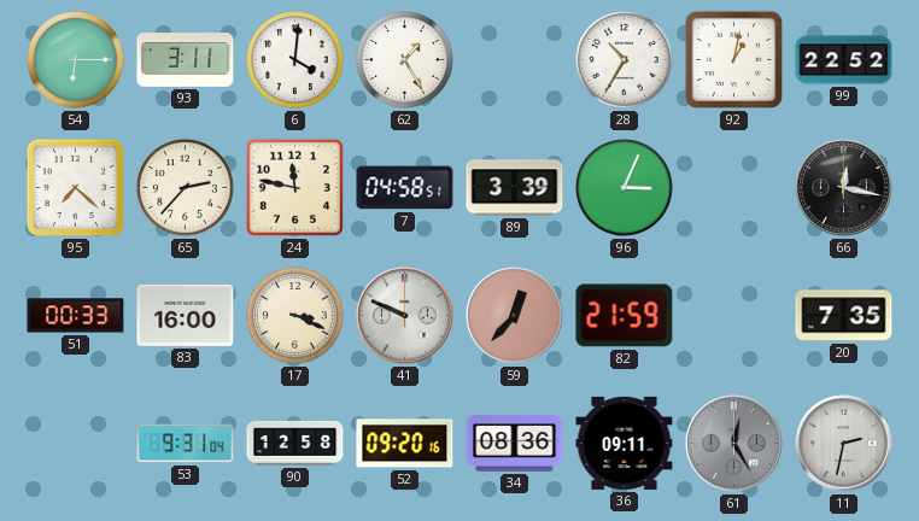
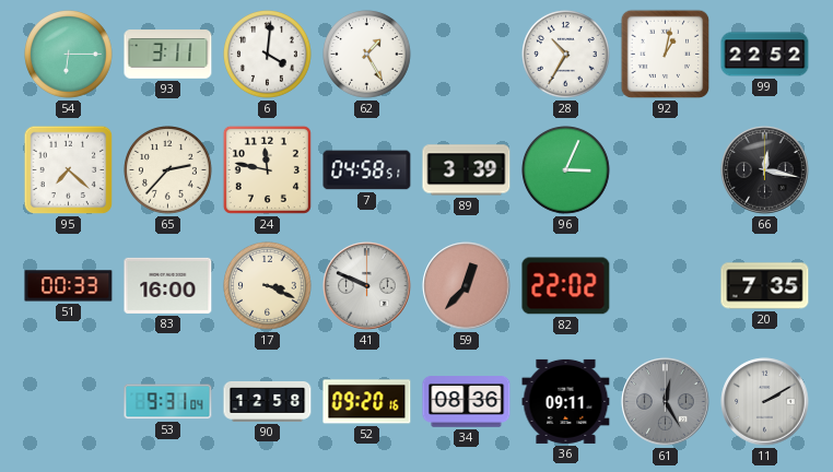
82: 21:59 -> 22:02 (566, 286)
11: 2:32 -> 2:10 (765, 402)
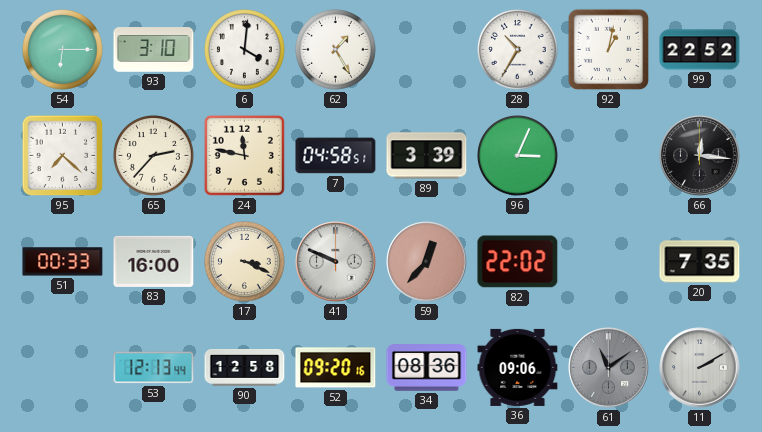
93: 3:11 -> 3:10 (154, 50)
66: 12:17 -> 12:16 (700, 156)
53: 9:31 -> 12:13 (154, 368)
36: 09:11 -> 09:06 (518, 367)
61: 12:25 -> 11:09 (609, 368)
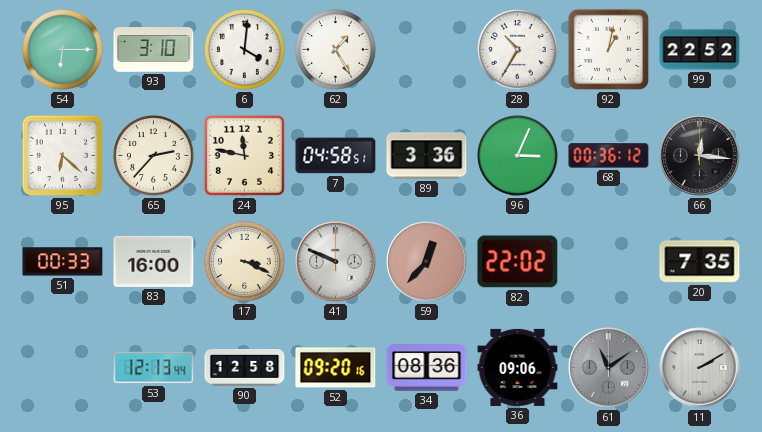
95: 7:22 -> 6:22 (63, 156)
89: 3:39 -> 3:36 (427, 156)
68: none -> 00:36 (609, 156)
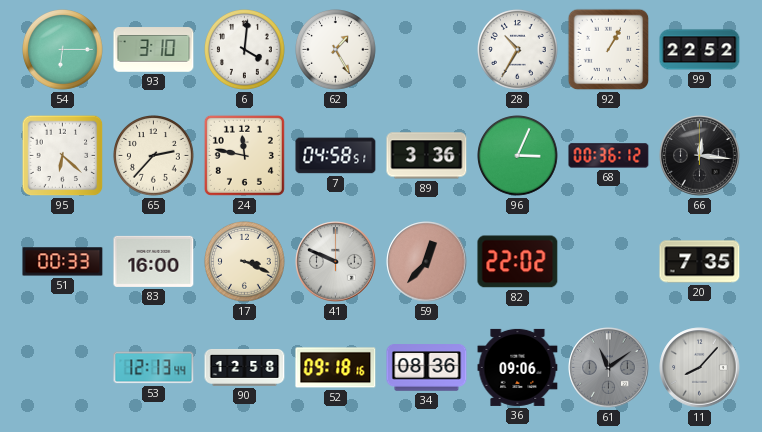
92: 1:02 -> 1:05 (609, 50)
52: 09:20 -> 09:18 (336, 368)
11: 2:10 -> 8:07 (700, 368)
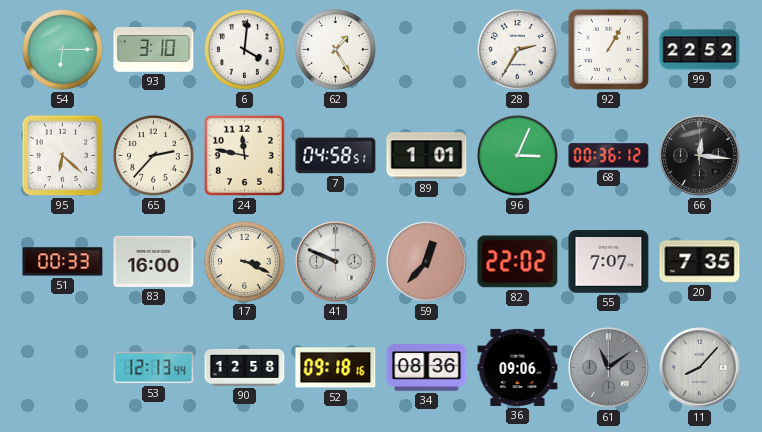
28: 10:35 -> 2:35 (518, 50)
89: 3:36 -> 1:01 (427, 156)
55: none -> 7:07 (609, 262)
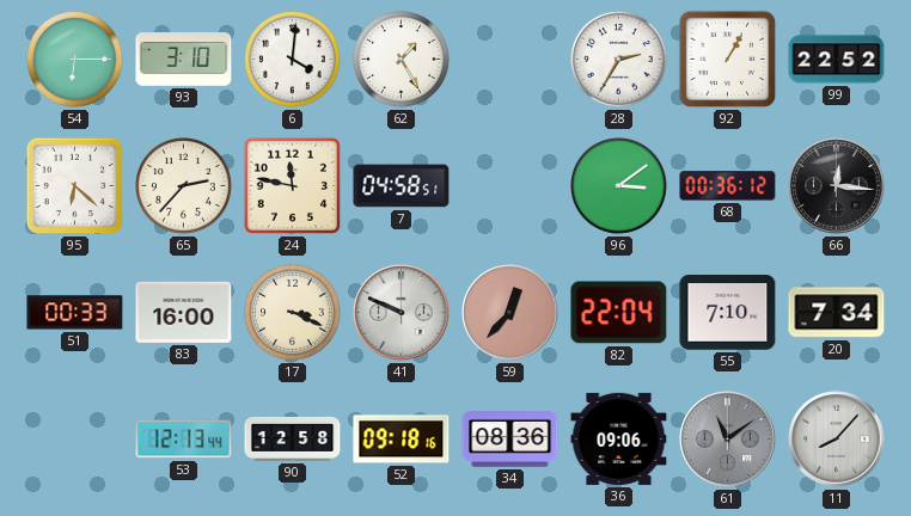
89: 1:01 -> none (427, 156)
96: 3:04 -> 3:09 (619, 186)
82: 22:02 -> 22:04 (619, 313)
55: 7:07 -> 7:10 (728, 313)
20: 7:35 -> 7:34 (837, 313)
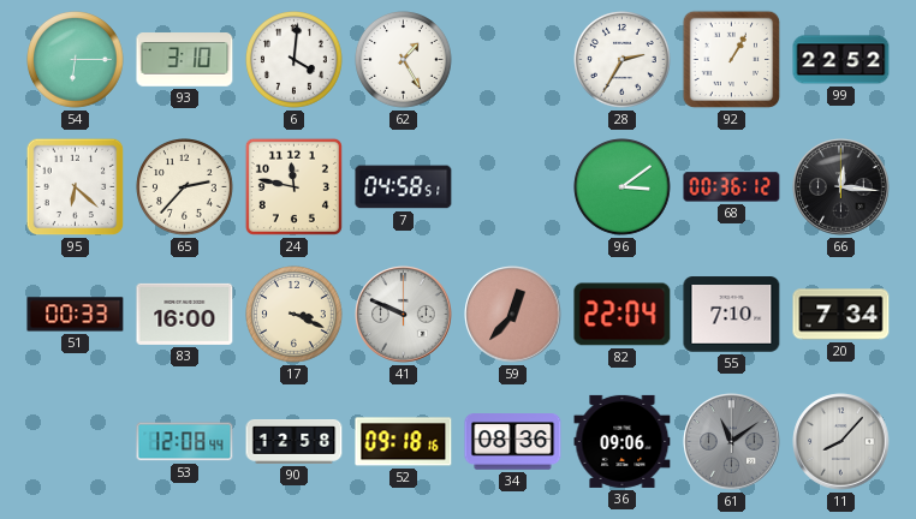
53: 12:13 -> 12:08 (185, 442)
